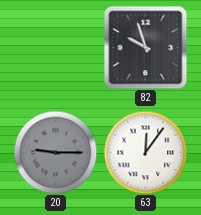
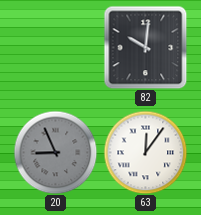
82: 9:57 -> 10:01 (145, 47)
20: 9:15 -> 8:56 (55, 152)
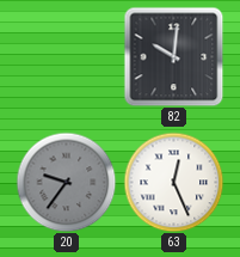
20: 8:56 -> 9:36 (66, 182)
63: 12:06 -> 12:26 (173, 182)
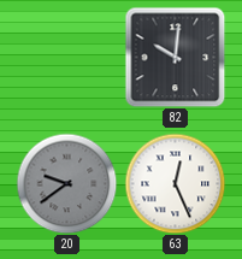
20: 9:36 -> 9:39 (66, 183)
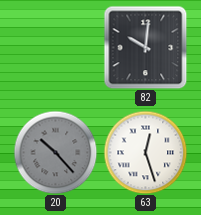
20: 9:39 -> 10:23 (55, 152)
63: 12:26 -> 12:27 (145, 152)
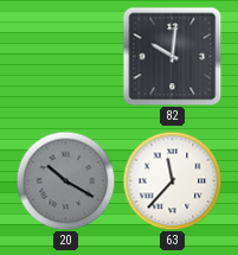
20: 10:23 -> 10:20 (65, 180)
63: 12:27 -> 11:37 (172, 180)
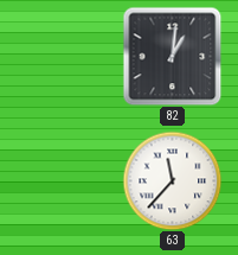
82: 10:01 -> 1:01 (172, 56)
20: 10:20 -> none (65, 180)
